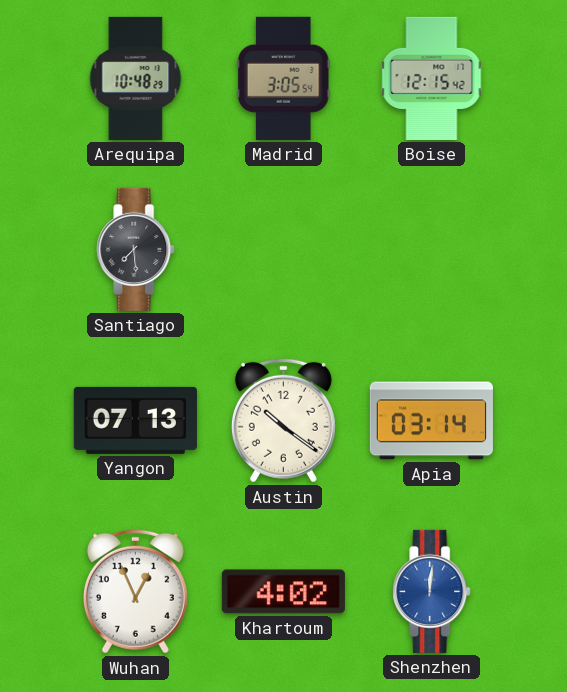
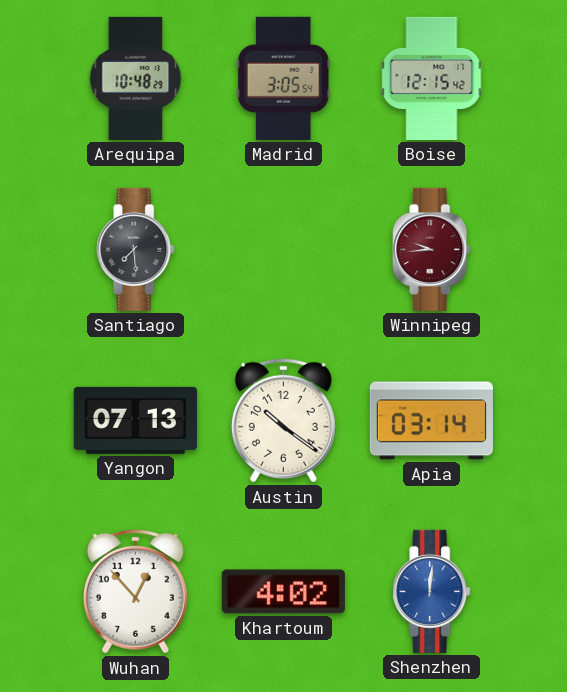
Winnipeg: none -> 9:44 (432, 249)
Wuhan: 12:56 -> 12:53 (135, 591)
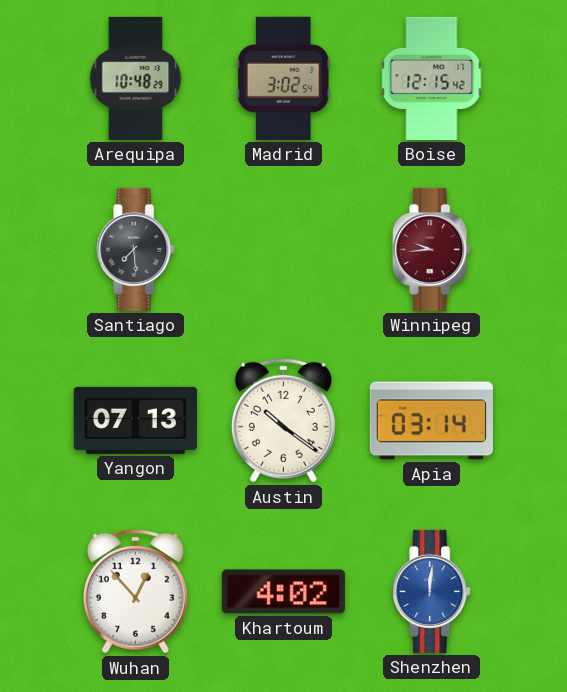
Madrid: 3:05 -> 3:02 (283, 78)
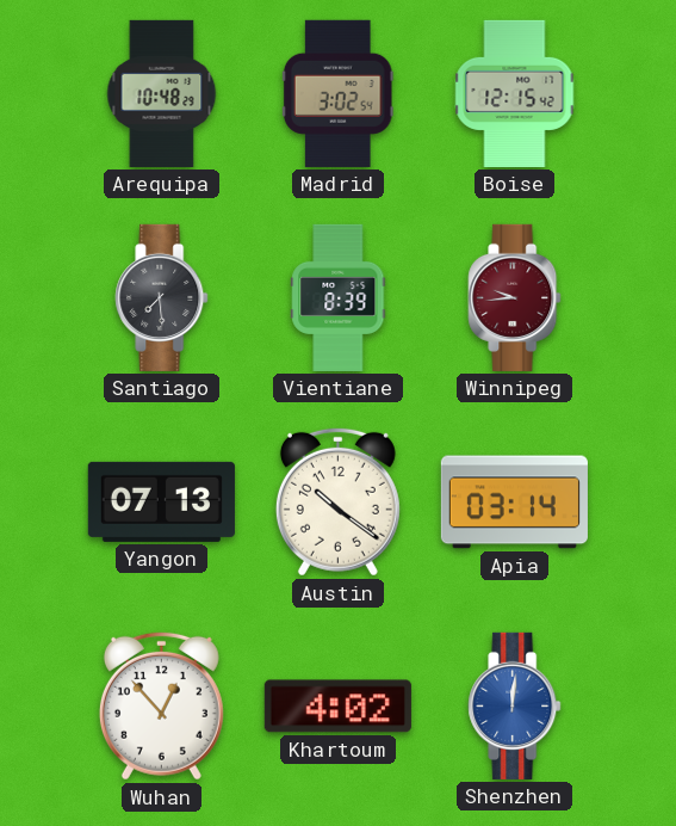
Vientiane: none -> 8:39 (339, 297)
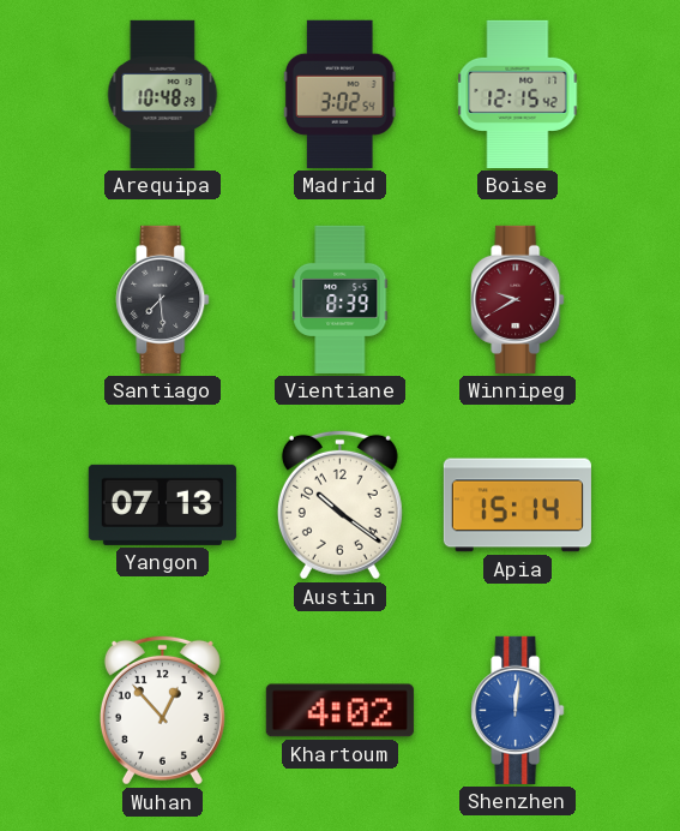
Winnipeg: 9:44 -> 9:40 (518, 299)
Apia: 03:14 -> 15:14 (517, 506)
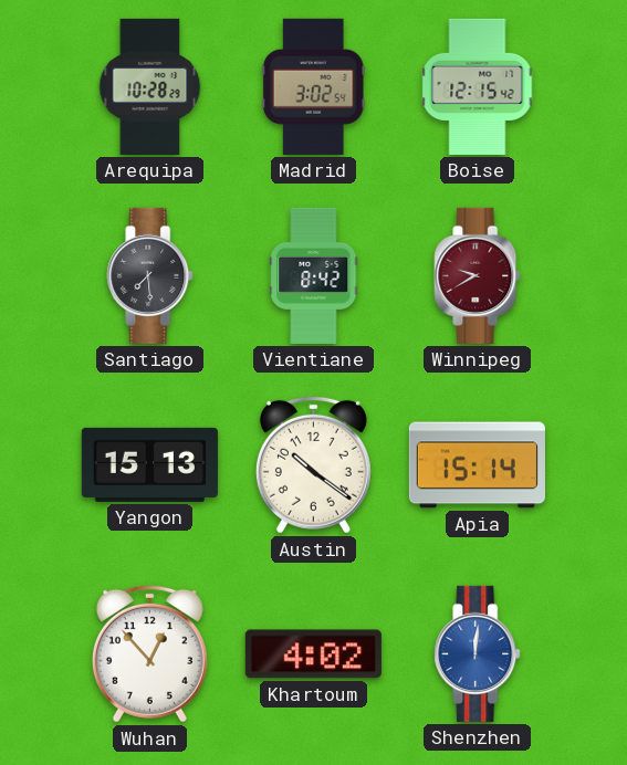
Arequipa: 10:48 -> 10:28 (150, 86)
Vientiane: 8:39 -> 8:42 (314, 275)
Yangon: 07:13 -> 15:13 (149, 464)
